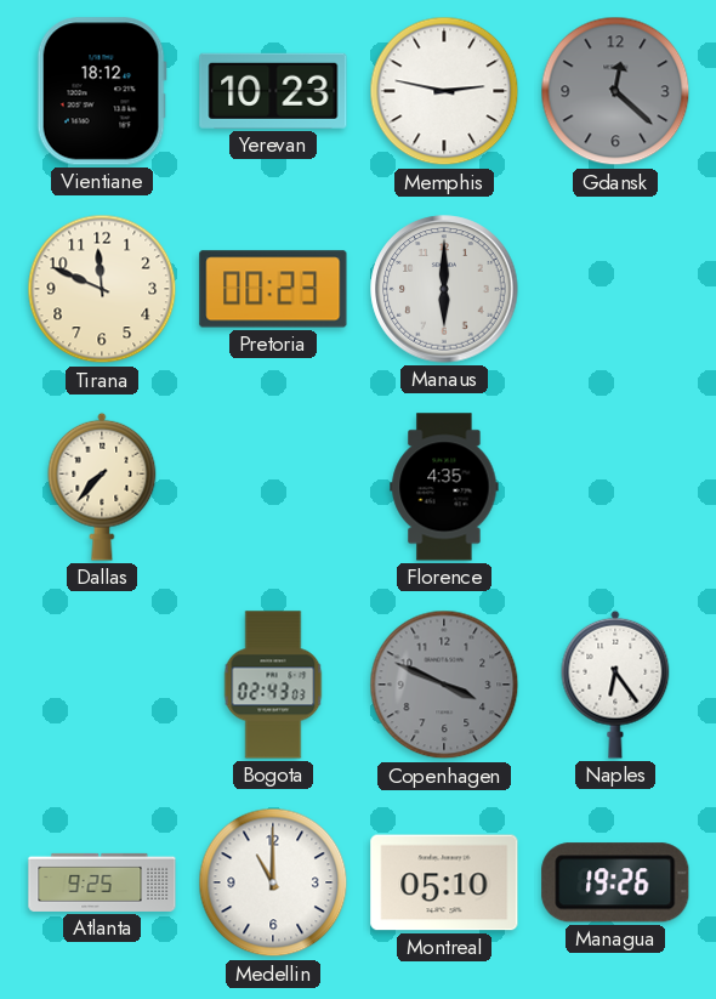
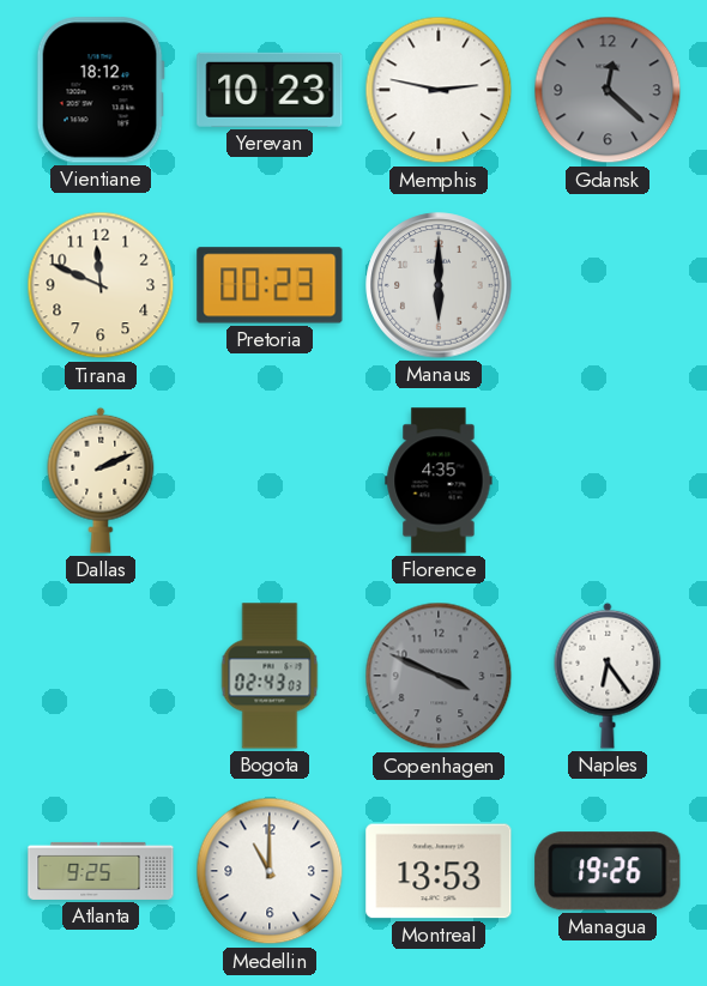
Dallas: 7:37 -> 2:11 (101, 480)
Montreal: 05:10 -> 13:53 (439, 871)
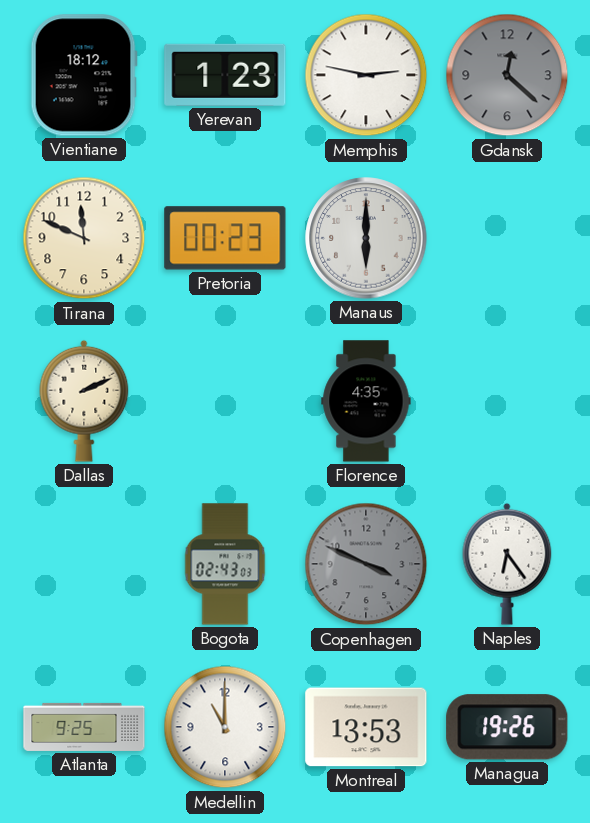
Yerevan: 10:23 -> 1:23 (225, 75)
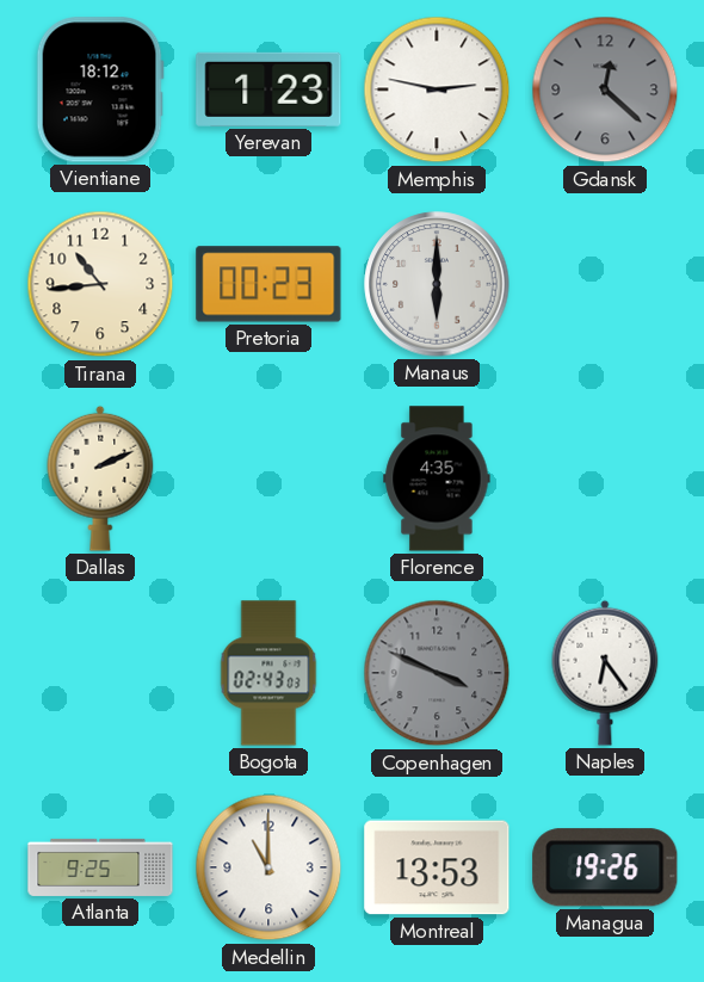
Tirana: 11:49 -> 10:44 (100, 284)
